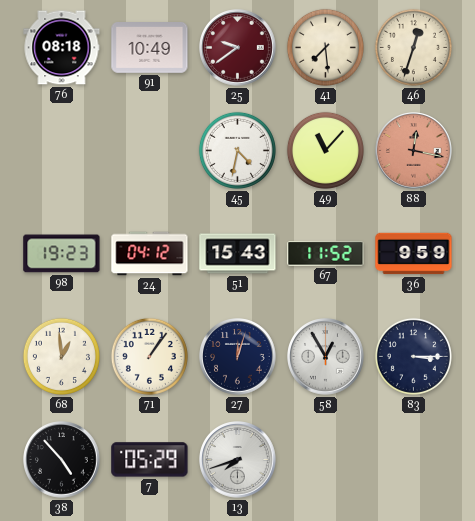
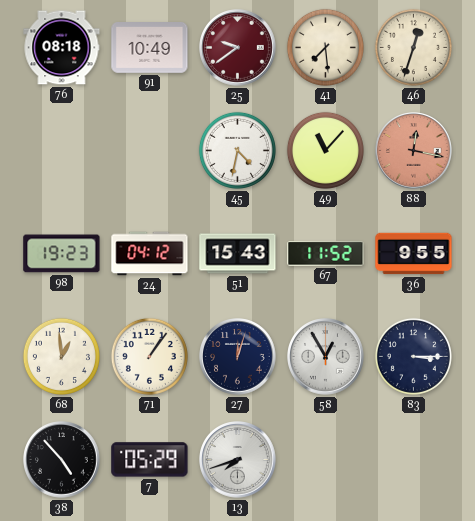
36: 9:59 -> 9:55 (414, 254)
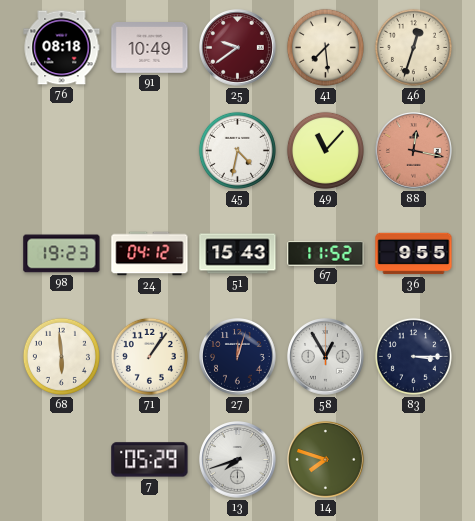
68: 12:59 -> 5:59 (61, 356)
38: 4:53 -> none (62, 460)
14: none -> 7:48 (326, 460)
